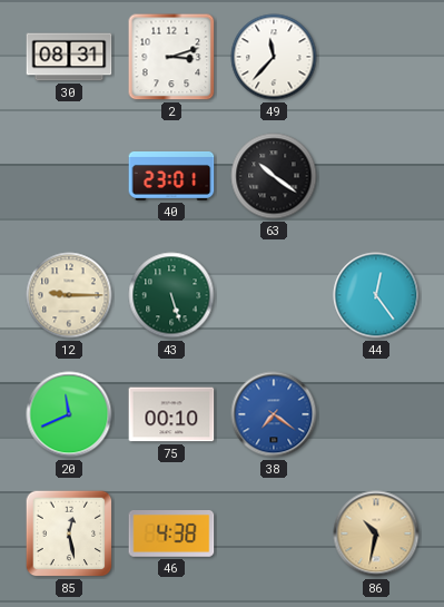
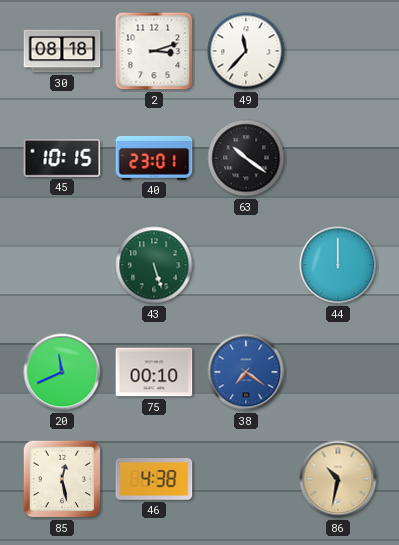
30: 08:31 -> 08:18 (62, 51)
45: none -> 10:15 (62, 158)
12: 9:15 -> none (69, 295)
44: 12:24 -> 12:00 (338, 265)
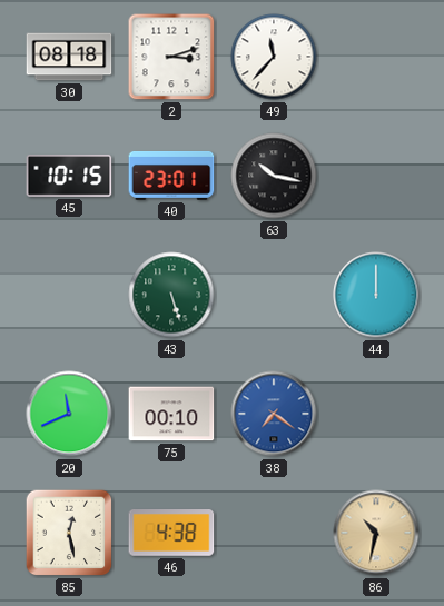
63: 10:21 -> 10:17 (274, 176)
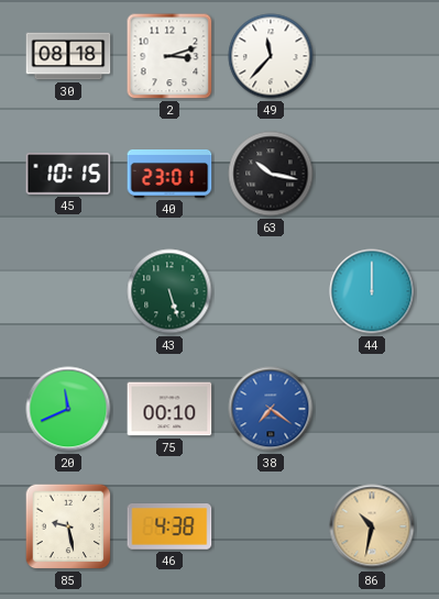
85: 12:28 -> 9:28 (68, 526)
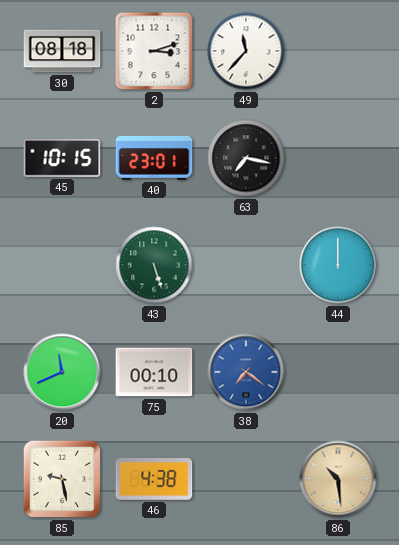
63: 10:17 -> 7:17 (246, 158)
86: 10:32 -> 10:29 (338, 479)
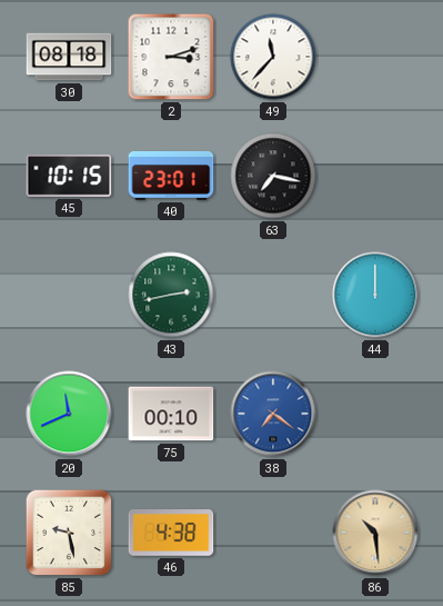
43: 5:27 -> 2:43 (171, 295)
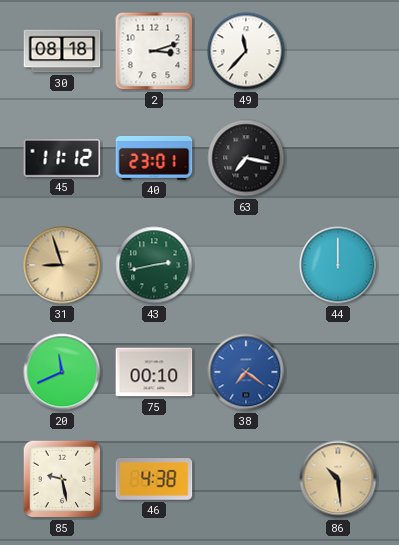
45: 10:15 -> 11:12 (62, 158)
31: none -> 8:57 (62, 265)
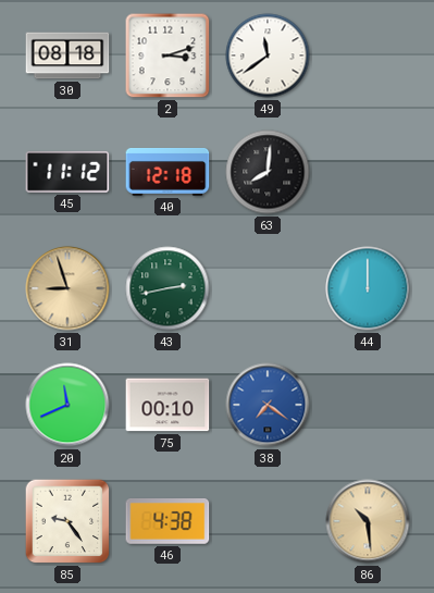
49: 11:37 -> 11:39 (268, 55)
40: 23:01 -> 12:18 (168, 172)
63: 7:17 -> 8:01 (268, 172)
85: 9:28 -> 9:24 (67, 521)
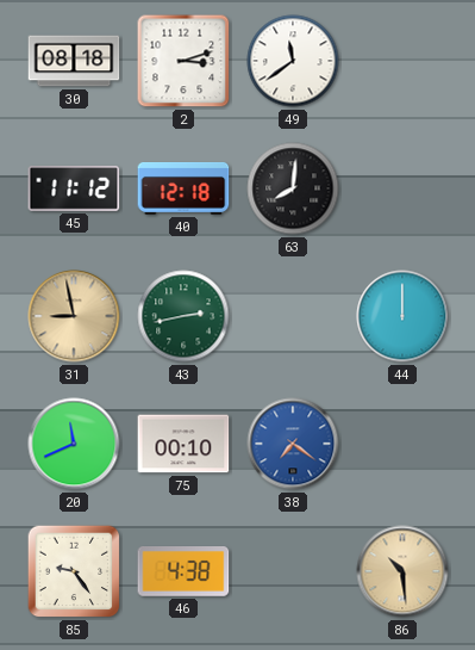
31: 8:57 -> 8:58 (74, 316)
